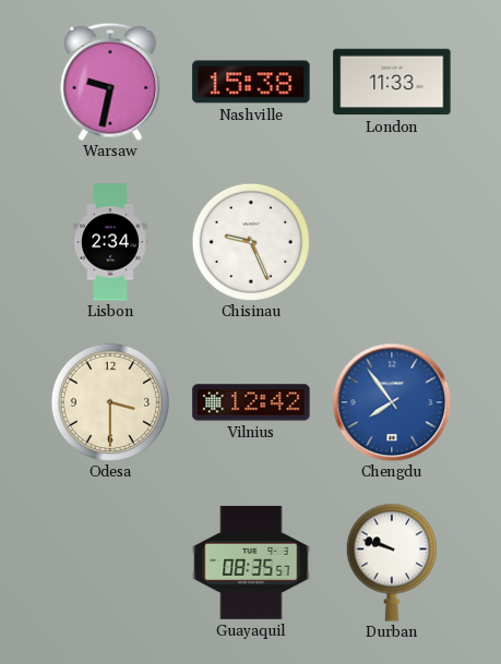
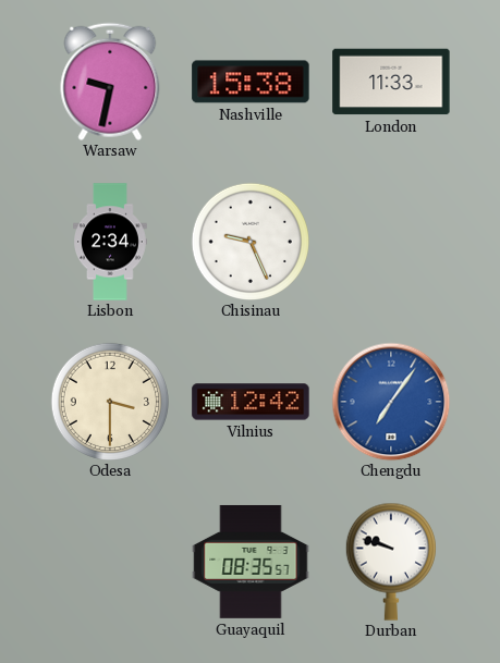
Chengdu: 7:54 -> 7:06 (391, 402)
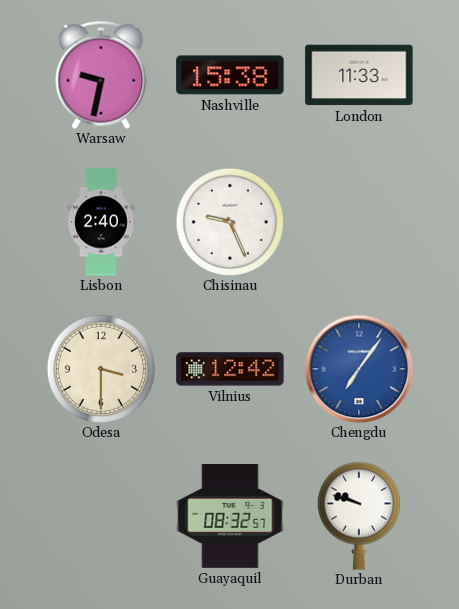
Lisbon: 2:34 -> 2:40 (101, 222)
Guayaquil: 08:35 -> 08:32 (230, 516)
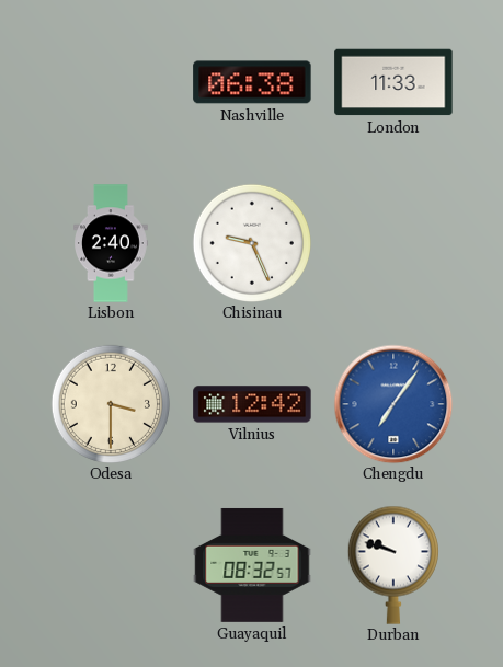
Warsaw: 9:32 -> none (101, 75)
Nashville: 15:38 -> 06:38 (252, 82)
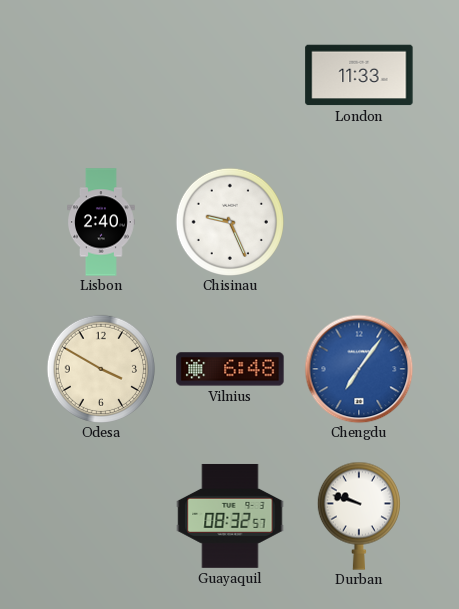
Nashville: 06:38 -> none (252, 82)
Odesa: 3:30 -> 3:50 (101, 369)
Vilnius: 12:42 -> 6:48 (230, 369)
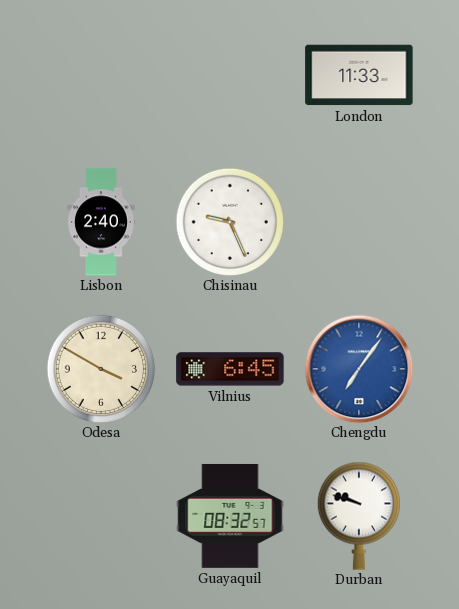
Vilnius: 6:48 -> 6:45 (230, 369)
